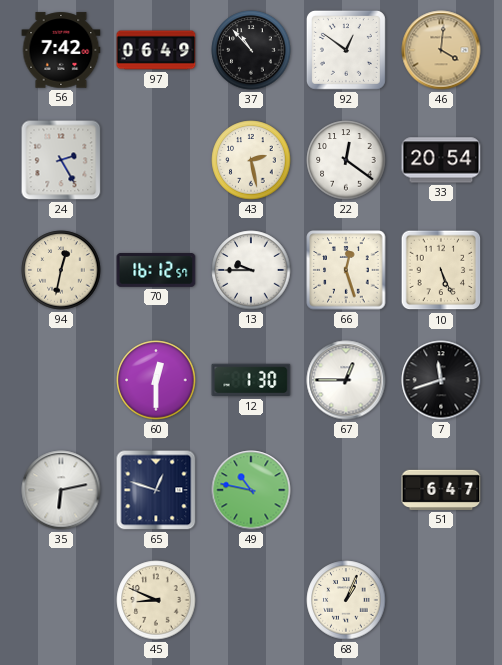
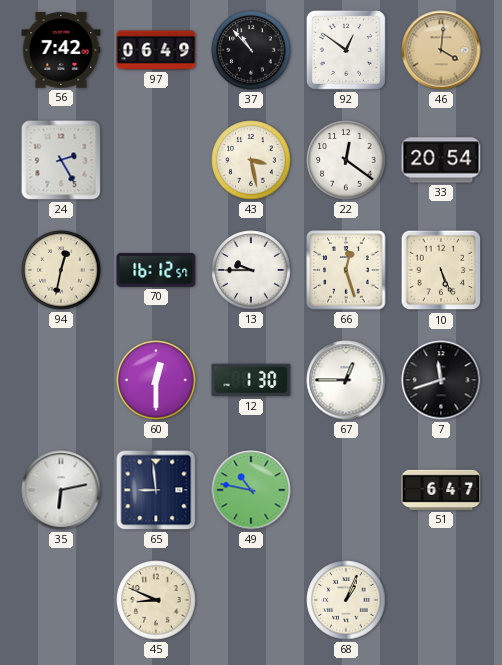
43: 2:28 -> 3:28 (251, 160)
65: 12:48 -> 8:59 (156, 490)
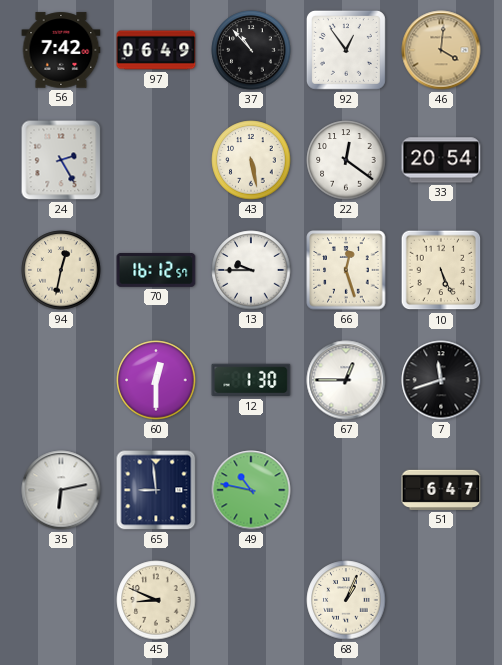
92: 12:51 -> 12:54 (346, 50)
43: 3:28 -> 5:28 (251, 160)
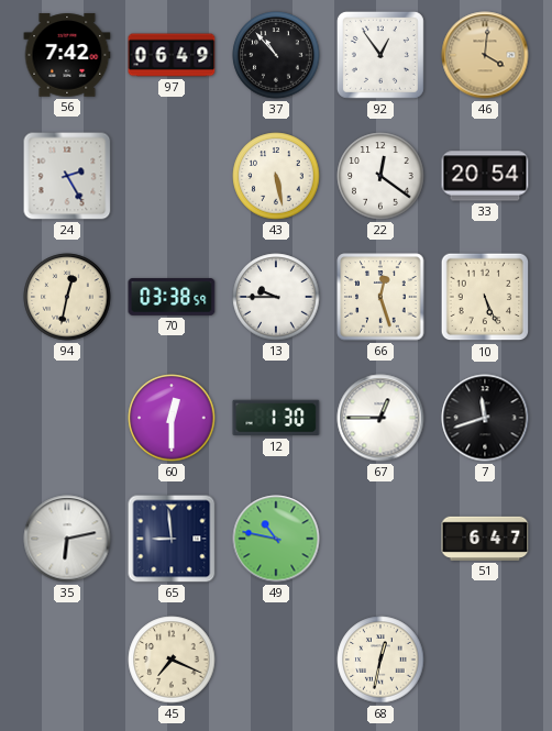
70: 16:12 -> 03:38 (172, 298)
45: 8:49 -> 7:19 (172, 660)
68: 1:04 -> 12:32 (380, 660)
